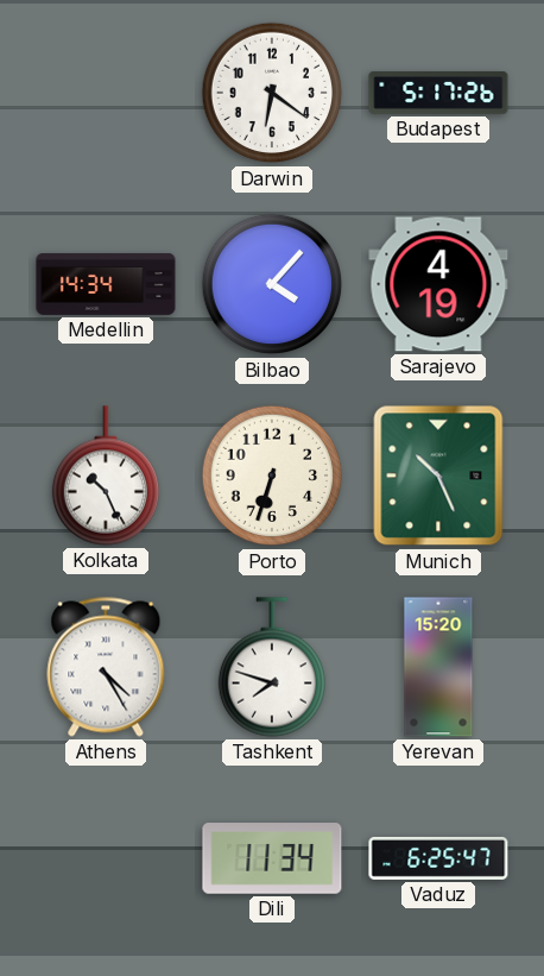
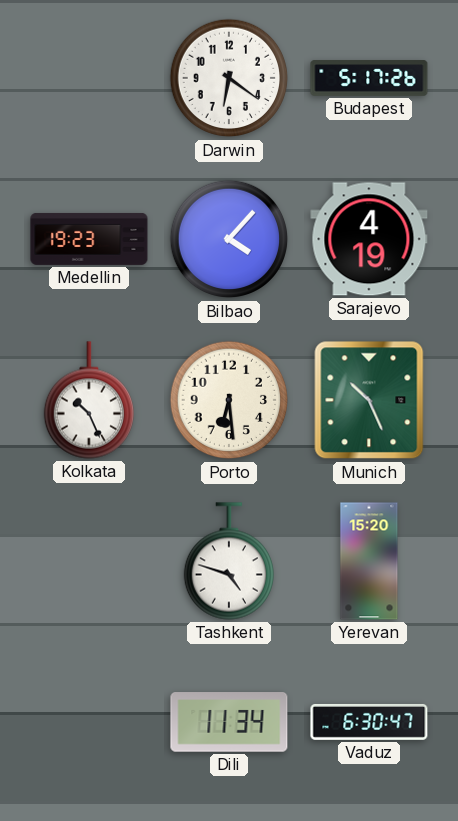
Medellin: 14:34 -> 19:23 (89, 239)
Porto: 6:33 -> 6:29 (229, 400)
Athens: 4:25 -> none (106, 667)
Tashkent: 7:48 -> 4:48 (228, 561)
Vaduz: 6:25 -> 6:30 (369, 722)
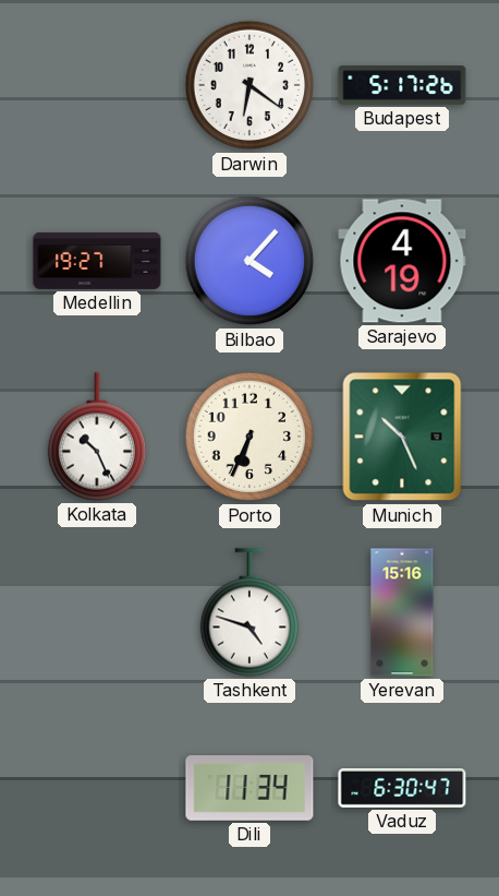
Medellin: 19:23 -> 19:27 (97, 261)
Porto: 6:29 -> 6:34 (249, 437)
Yerevan: 15:20 -> 15:16 (402, 612)
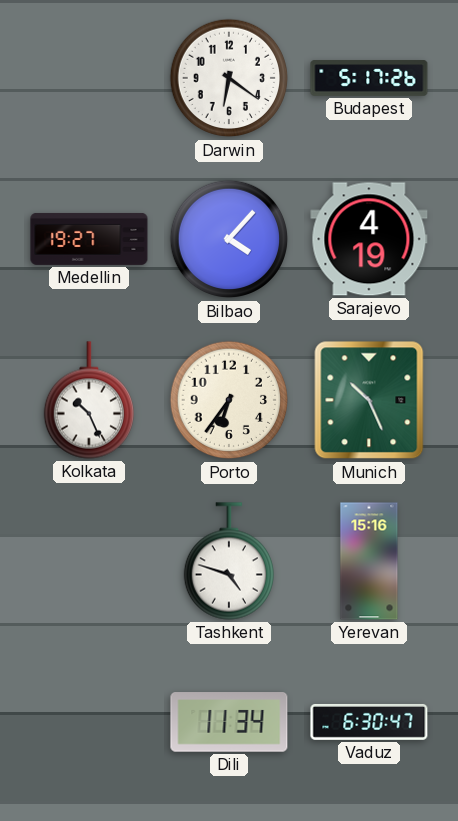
Porto: 6:34 -> 6:36 (229, 400)
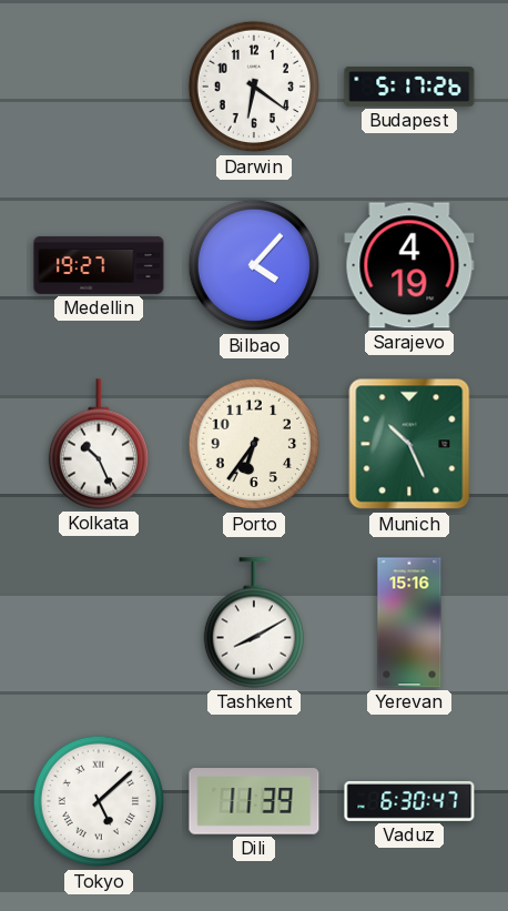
Tashkent: 4:48 -> 8:10 (253, 622)
Tokyo: none -> 5:08 (99, 801)
Dili: 11:34 -> 11:39 (254, 801)
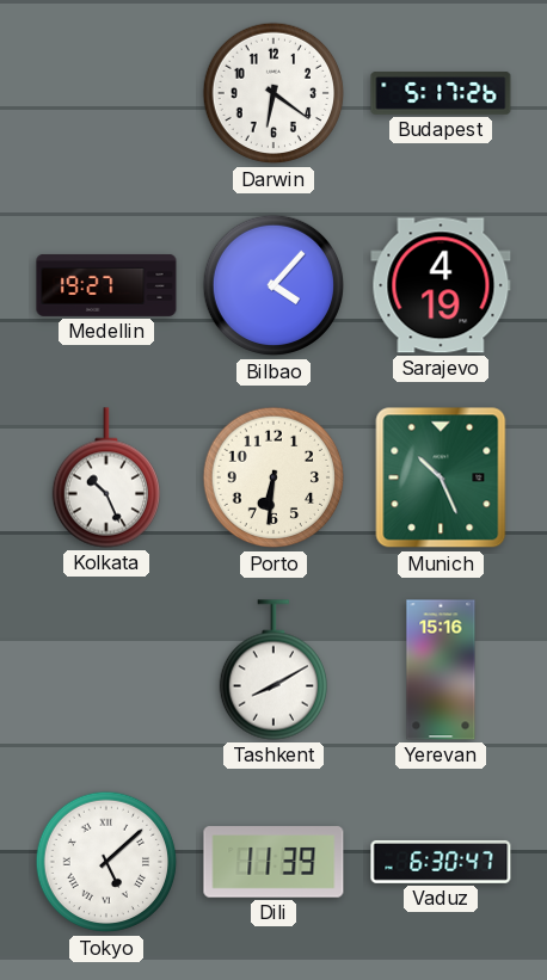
Porto: 6:36 -> 6:31 (273, 477)
